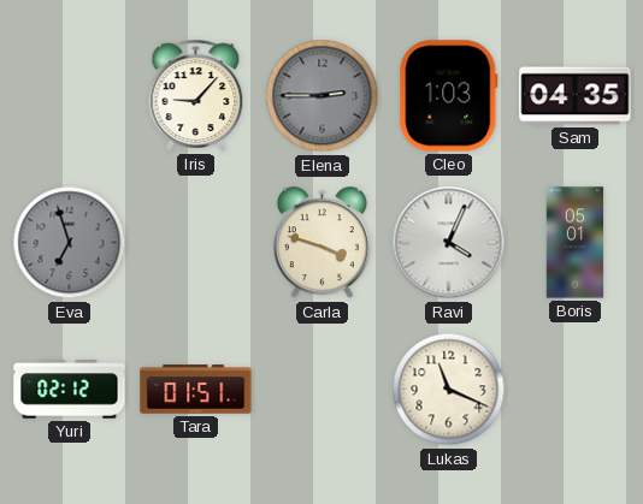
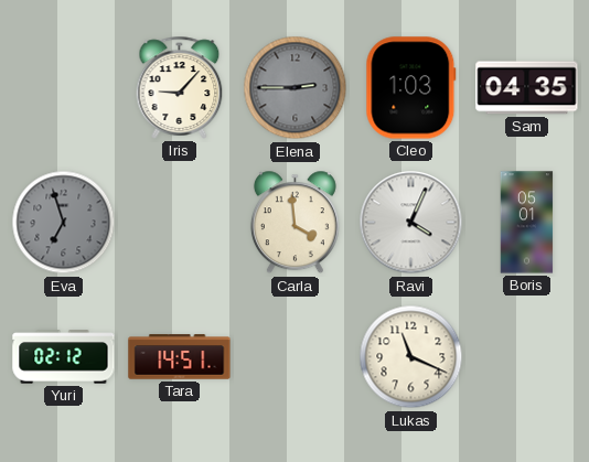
Carla: 3:48 -> 3:59 (294, 223)
Tara: 01:51 -> 14:51 (180, 357)
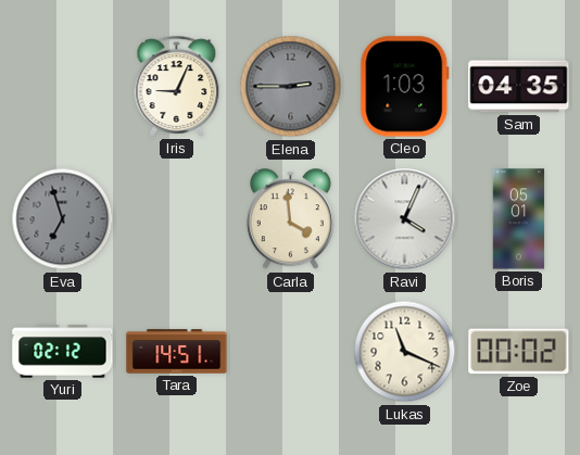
Iris: 9:07 -> 9:04 (177, 86)
Zoe: none -> 00:02 (519, 352)
